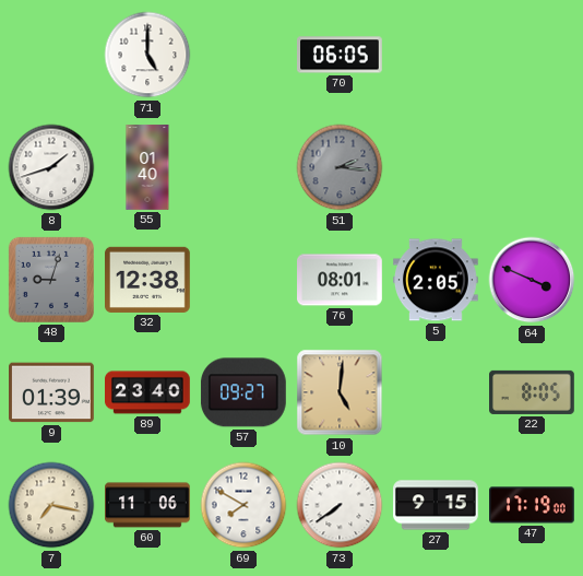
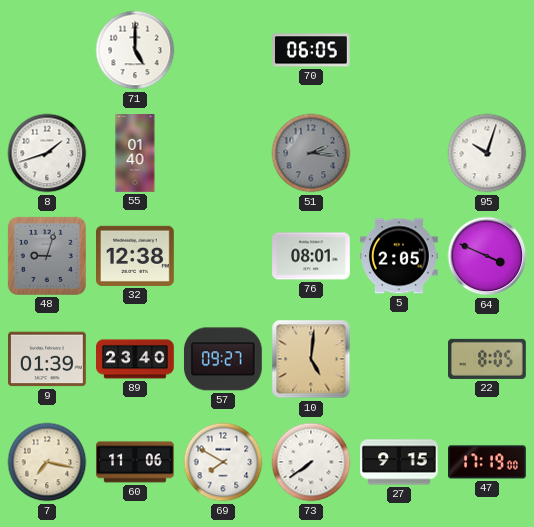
95: none -> 10:03 (487, 153)
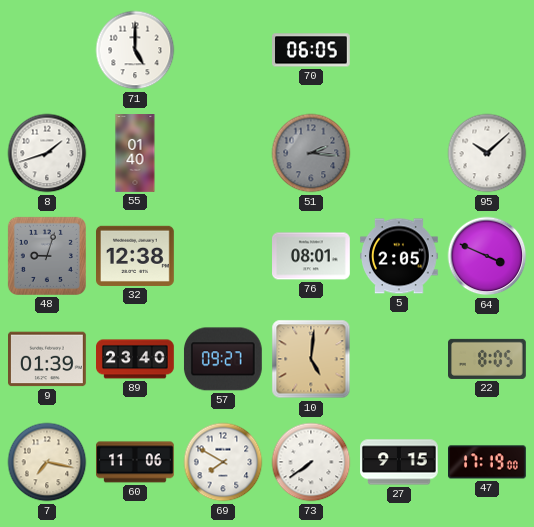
95: 10:03 -> 10:08 (487, 153)
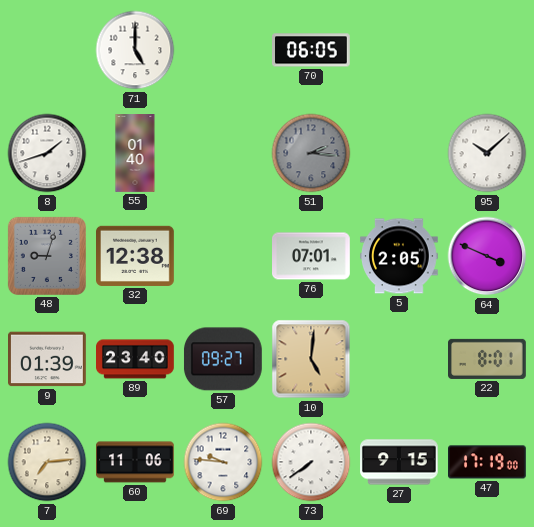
76: 08:01 -> 07:01 (312, 256)
22: 8:05 -> 8:01 (488, 359)
7: 7:17 -> 7:14 (47, 462)
69: 7:50 -> 9:46 (223, 462)
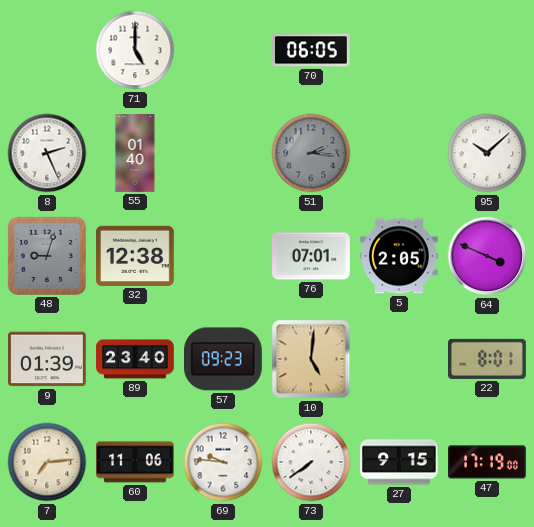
8: 1:42 -> 2:26 (47, 153)
57: 09:27 -> 09:23 (223, 359)
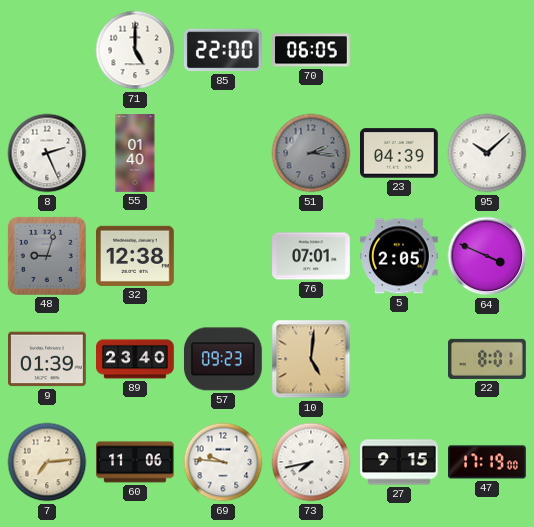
85: none -> 22:00 (223, 50)
23: none -> 04:39 (400, 153)
73: 7:39 -> 7:43 (311, 462)
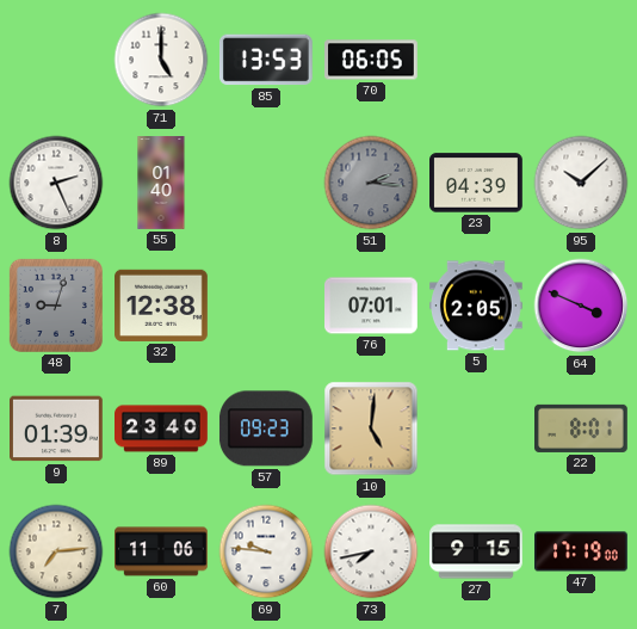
85: 22:00 -> 13:53 (266, 60)
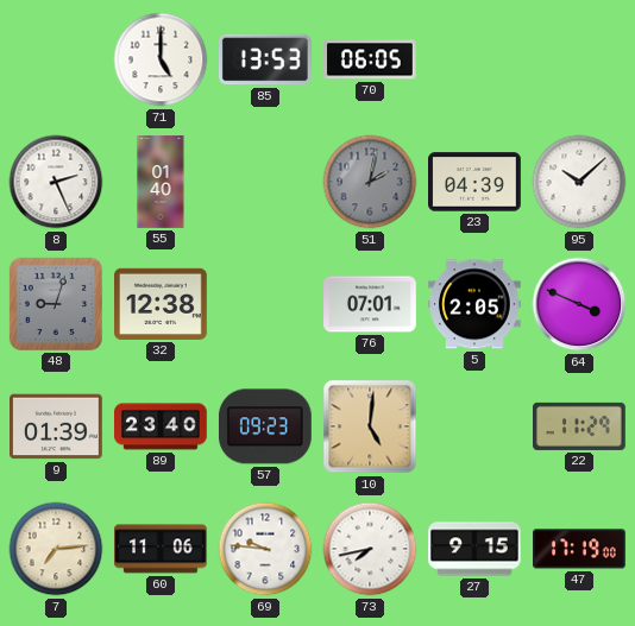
51: 2:16 -> 2:02 (370, 182)
22: 8:01 -> 11:29 (580, 426)
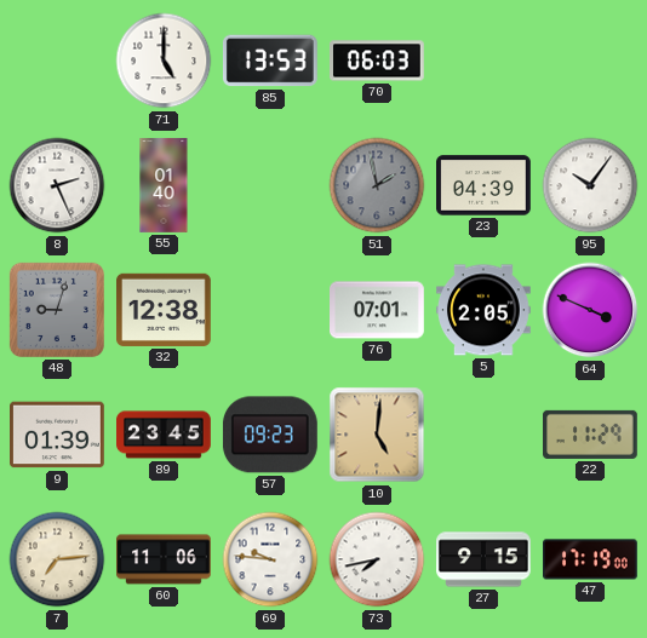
70: 06:05 -> 06:03 (378, 61)
51: 2:02 -> 1:58 (377, 185)
95: 10:08 -> 10:06 (590, 185)
89: 23:40 -> 23:45 (164, 435)
